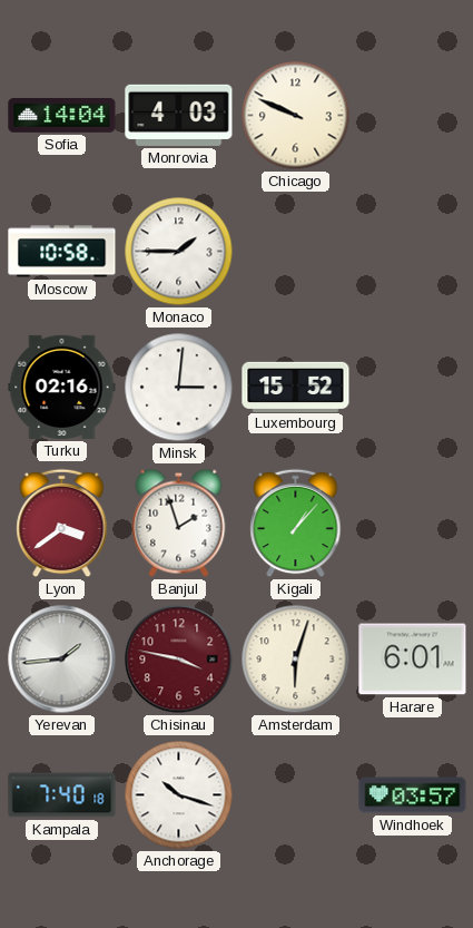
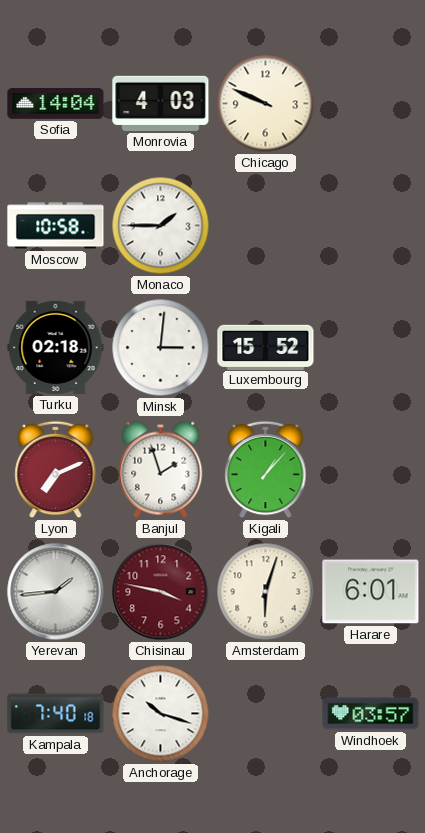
Turku: 02:16 -> 02:18 (56, 347)
Lyon: 3:39 -> 7:11 (56, 470)
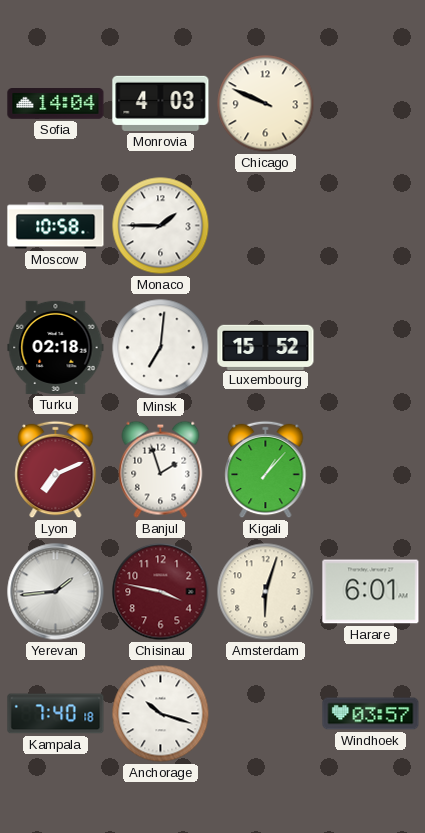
Minsk: 3:01 -> 7:01 (161, 348)
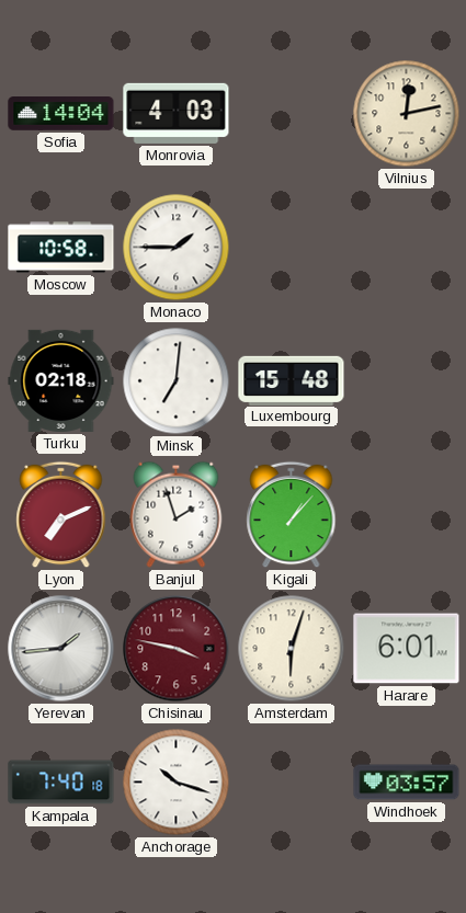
Chicago: 9:49 -> none (266, 104)
Vilnius: none -> 12:13 (407, 114)
Luxembourg: 15:52 -> 15:48 (292, 380)
